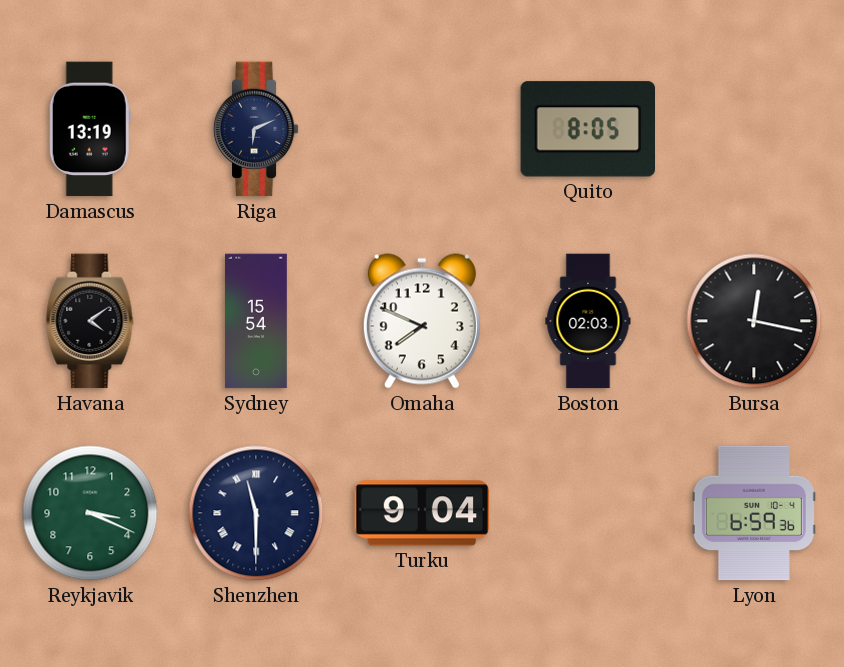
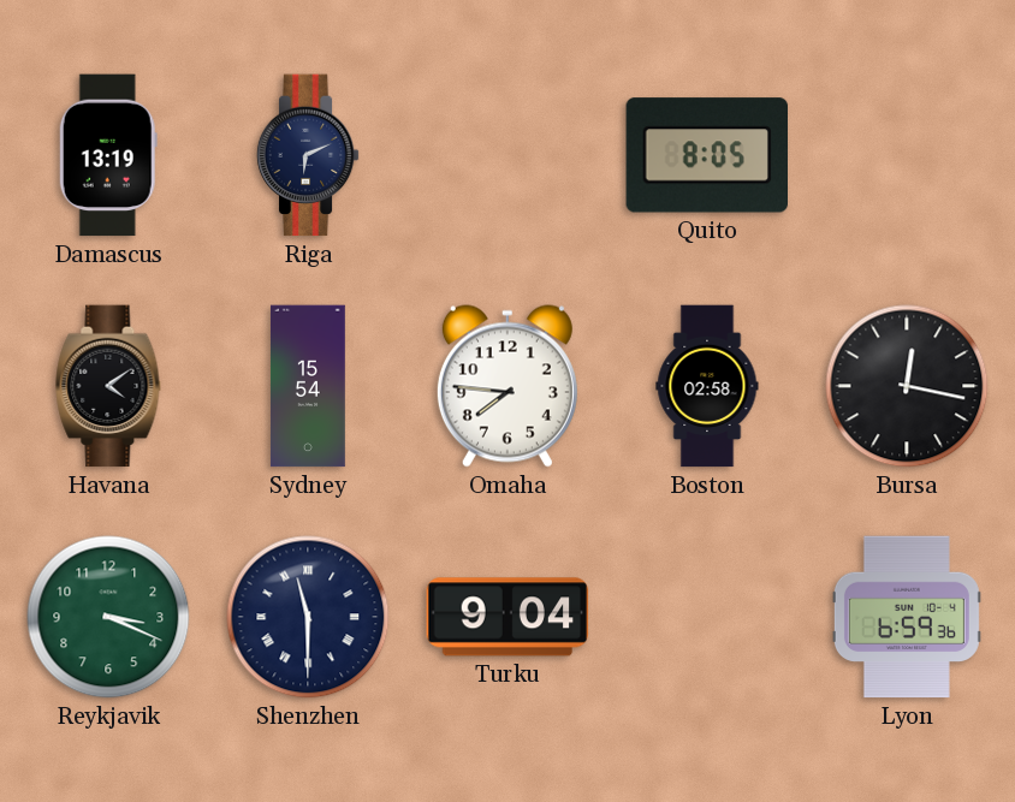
Omaha: 7:49 -> 7:46 (507, 386)
Boston: 02:03 -> 02:58 (707, 386)
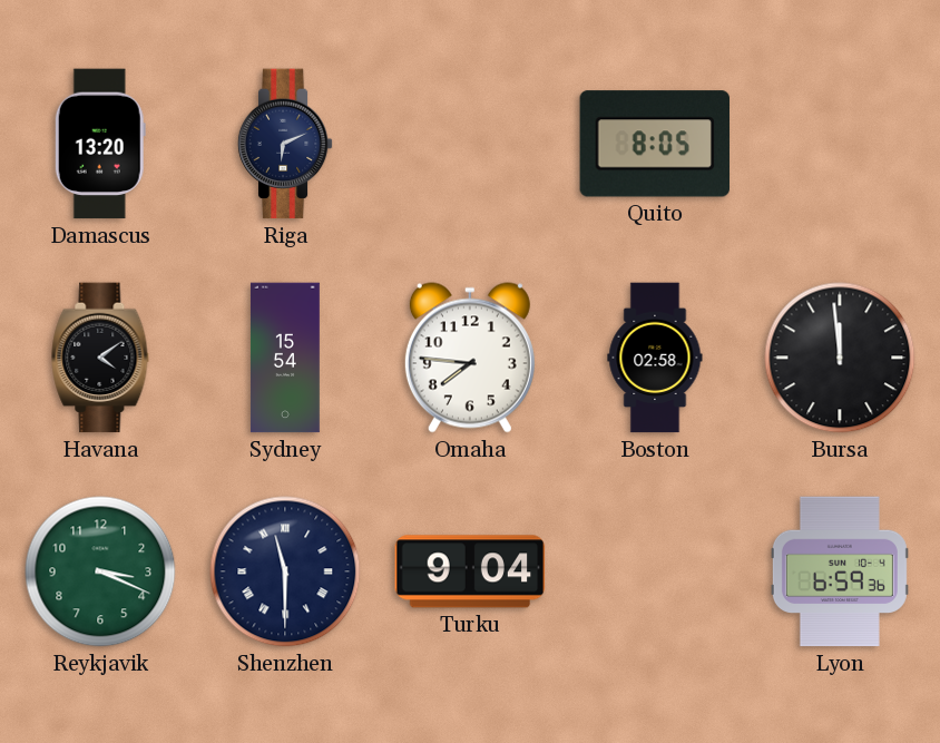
Damascus: 13:19 -> 13:20 (100, 144)
Bursa: 12:17 -> 11:59 (840, 358)
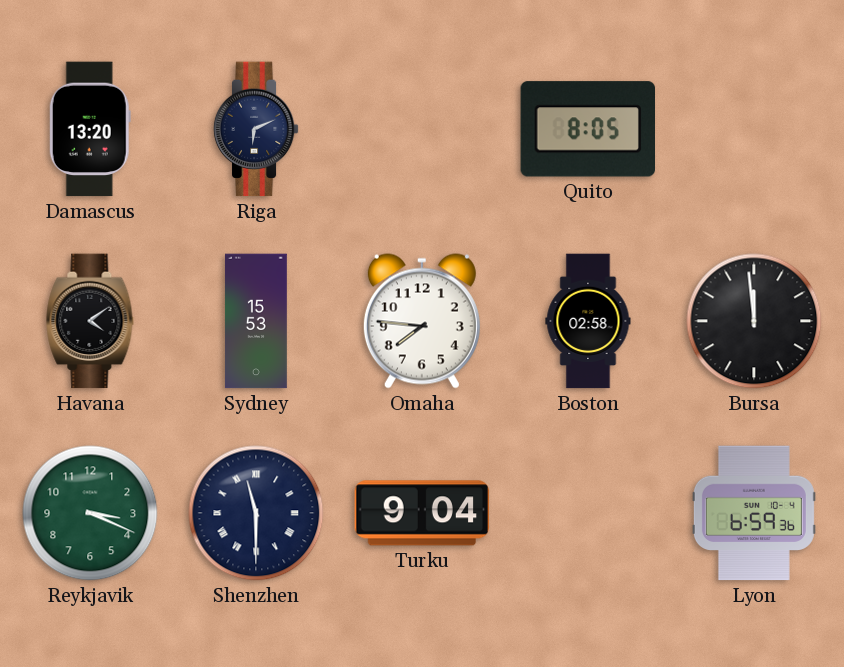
Sydney: 15:54 -> 15:53 (256, 321)
